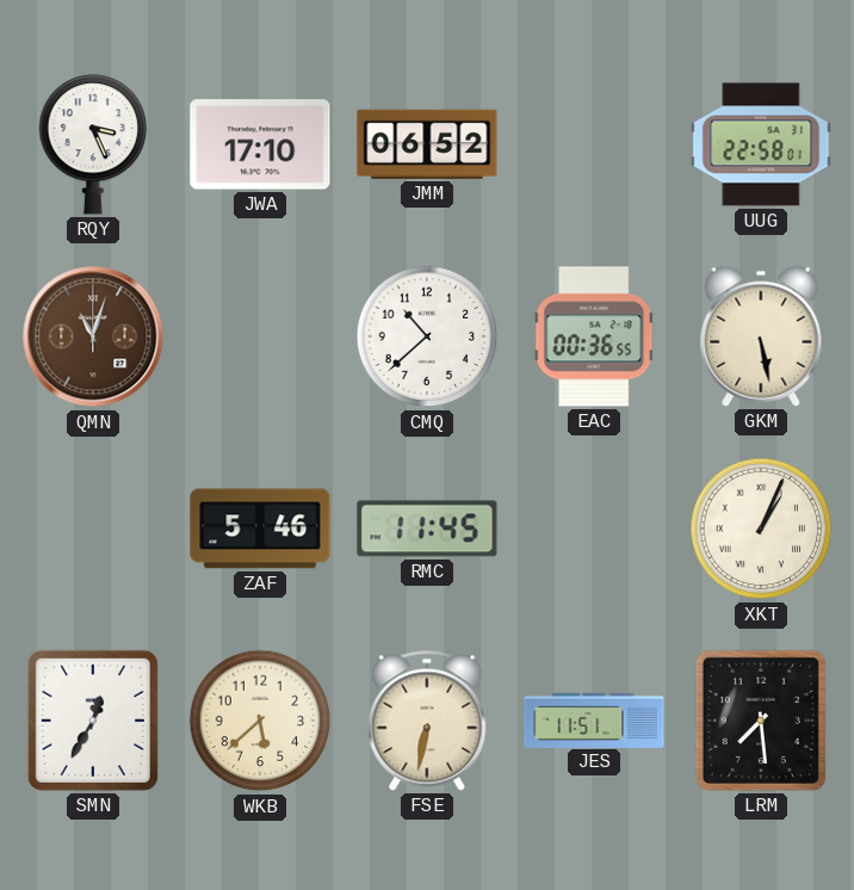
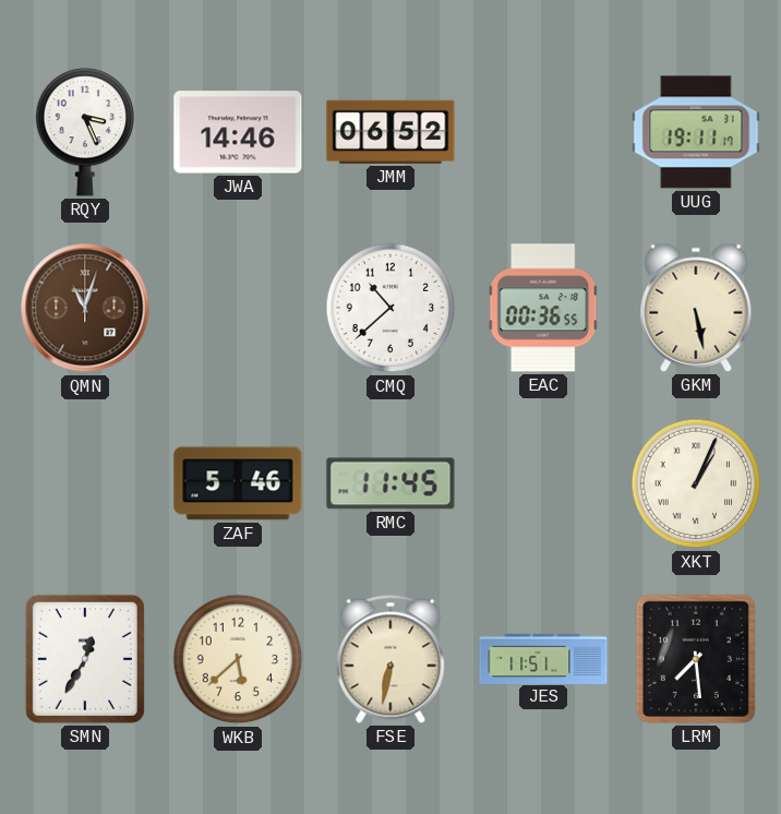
JWA: 17:10 -> 14:46 (238, 132)
UUG: 22:58 -> 19:11 (696, 132)
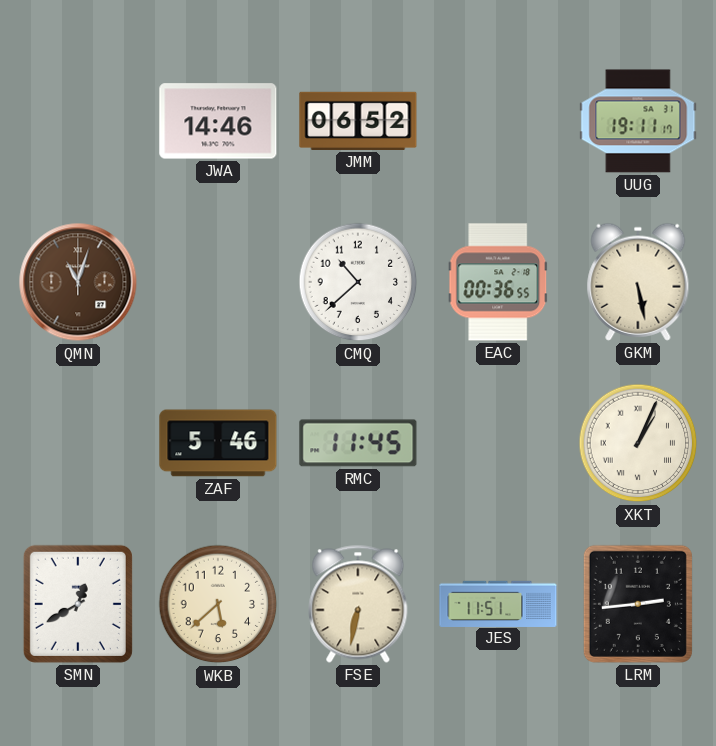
RQY: 3:26 -> none (85, 132)
SMN: 12:35 -> 12:40 (78, 604)
LRM: 7:29 -> 2:44 (638, 604)
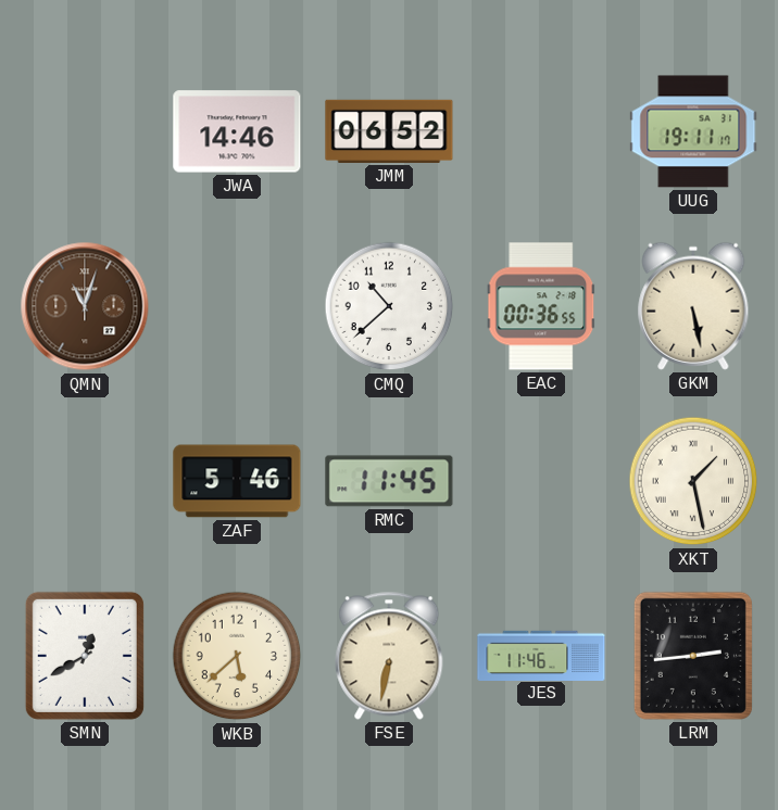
XKT: 1:04 -> 1:28 (693, 481)
JES: 11:51 -> 11:46 (541, 655)
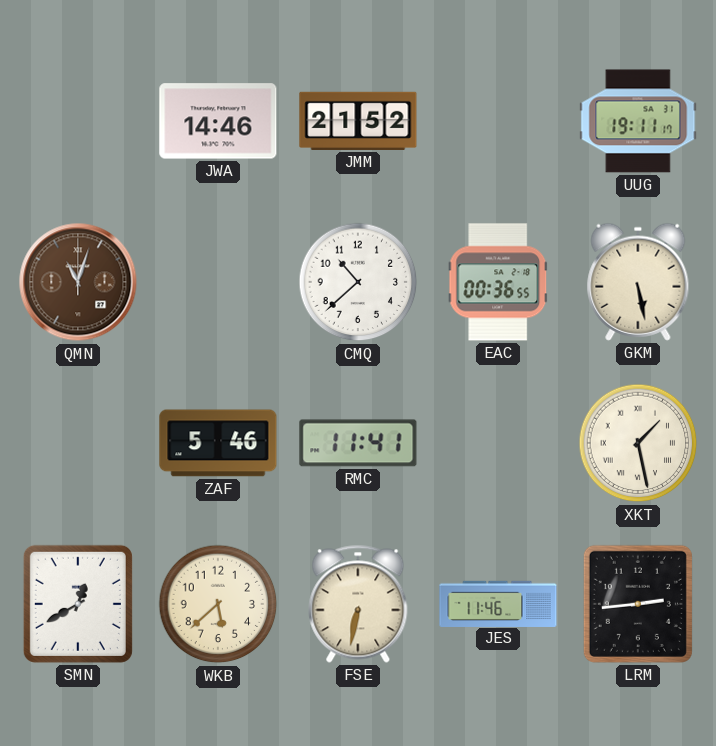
JMM: 06:52 -> 21:52 (358, 121)
RMC: 11:45 -> 11:41 (358, 443)
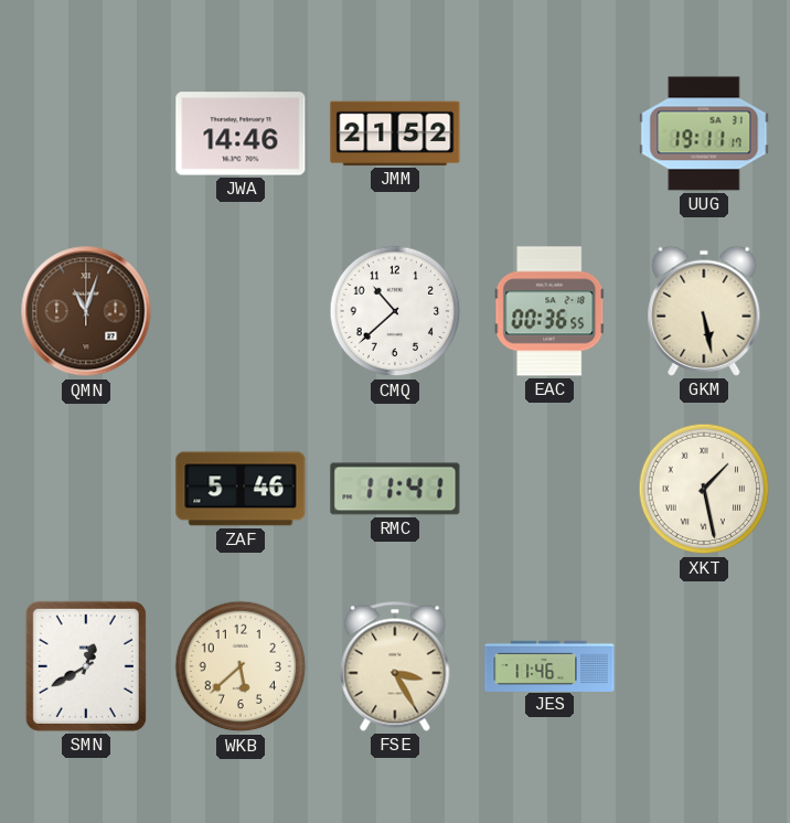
FSE: 6:32 -> 3:25 (395, 666)
LRM: 2:44 -> none (638, 604)
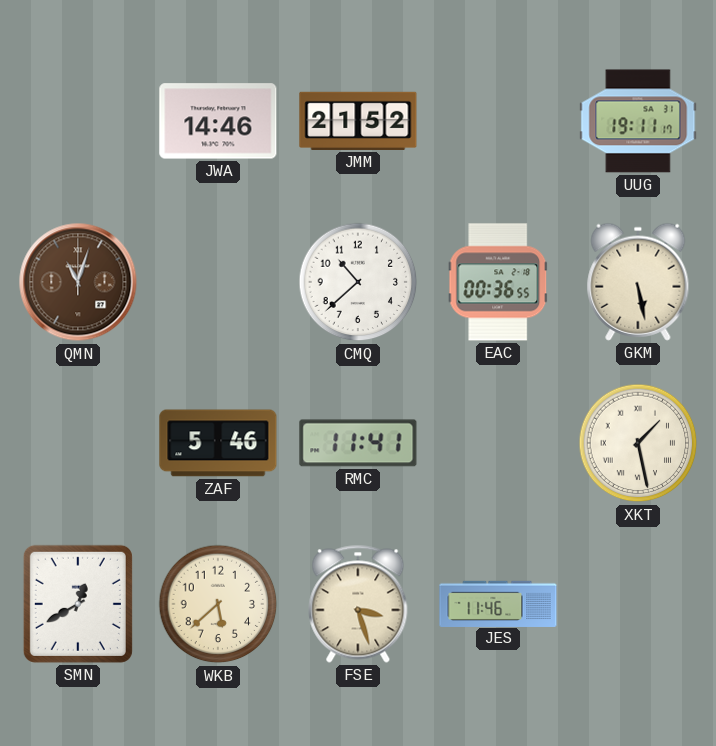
FSE: 3:25 -> 3:27 (358, 604)
